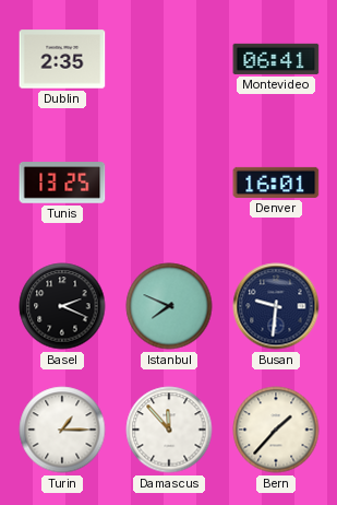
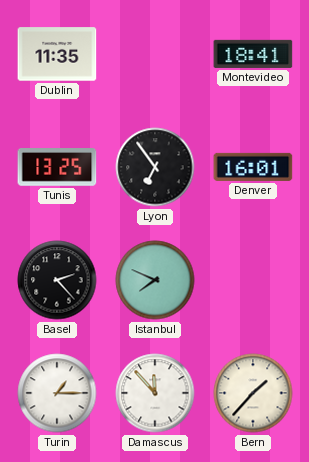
Dublin: 2:35 -> 11:35 (57, 54)
Montevideo: 06:41 -> 18:41 (253, 54)
Lyon: none -> 6:54 (155, 167)
Basel: 2:19 -> 2:23 (57, 280)
Busan: 9:31 -> none (276, 306)
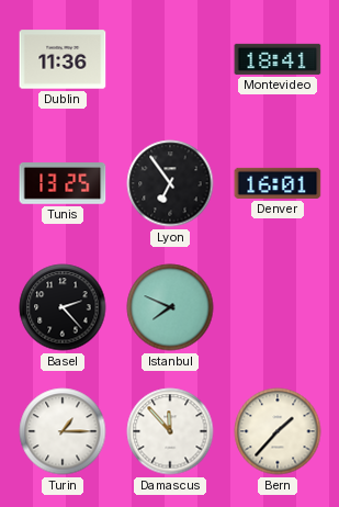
Dublin: 11:35 -> 11:36 (63, 59)
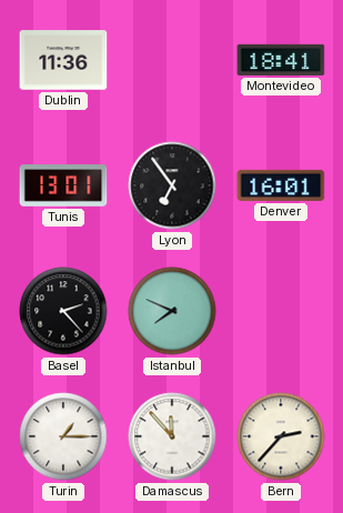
Tunis: 13:25 -> 13:01 (63, 187)
Bern: 1:37 -> 2:37 (281, 436)
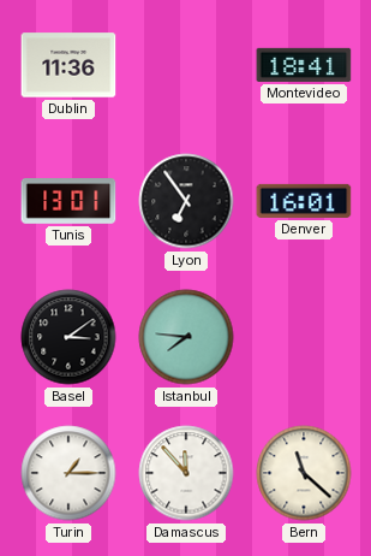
Basel: 2:23 -> 3:09 (68, 337)
Istanbul: 7:49 -> 7:46 (186, 337)
Bern: 2:37 -> 11:22 (304, 473)
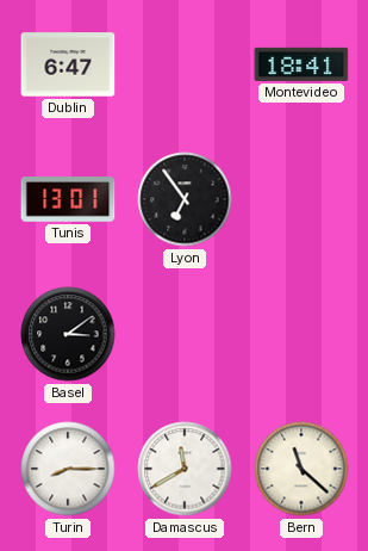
Dublin: 11:36 -> 6:47 (68, 64)
Denver: 16:01 -> none (304, 201)
Istanbul: 7:46 -> none (186, 337)
Turin: 1:15 -> 8:15 (68, 469)
Damascus: 11:53 -> 11:40 (185, 469)
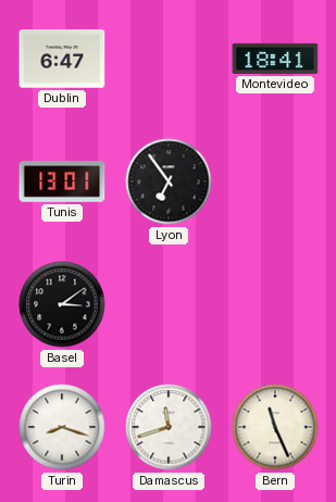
Turin: 8:15 -> 8:18 (62, 427)
Damascus: 11:40 -> 11:42 (169, 427)
Bern: 11:22 -> 11:26 (275, 427)
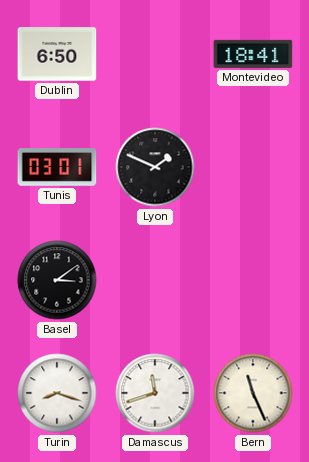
Dublin: 6:47 -> 6:50 (57, 54)
Tunis: 13:01 -> 03:01 (57, 168)
Lyon: 6:54 -> 1:49 (155, 167)
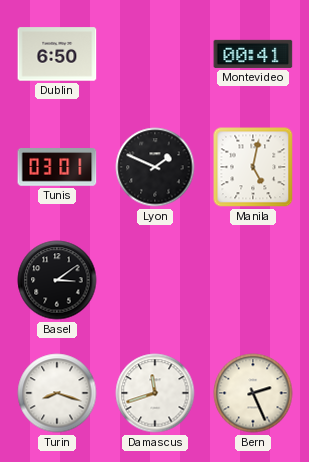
Montevideo: 18:41 -> 00:41 (253, 54)
Manila: none -> 5:02 (253, 167)
Bern: 11:26 -> 2:26 (253, 393)
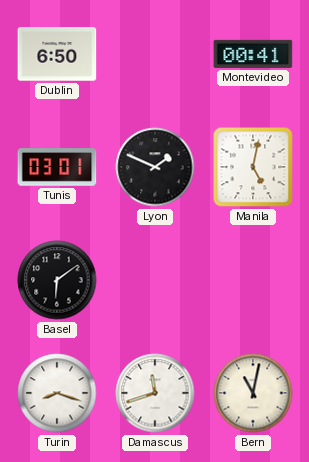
Basel: 3:09 -> 6:09 (57, 280)
Bern: 2:26 -> 11:02 (253, 393)
